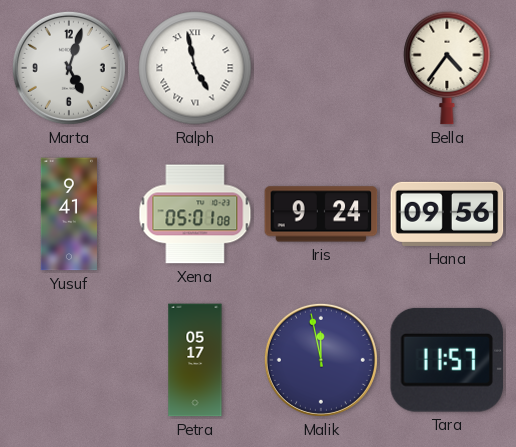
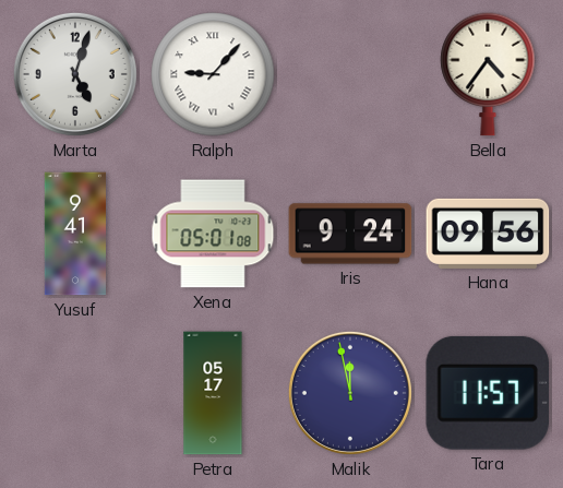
Ralph: 4:58 -> 9:07 (213, 74)
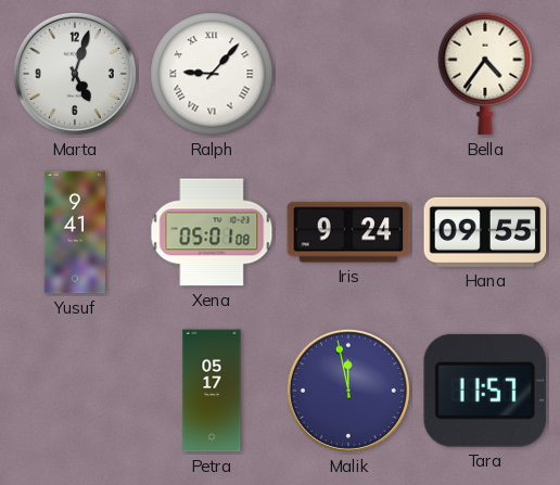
Hana: 09:56 -> 09:55 (485, 232)
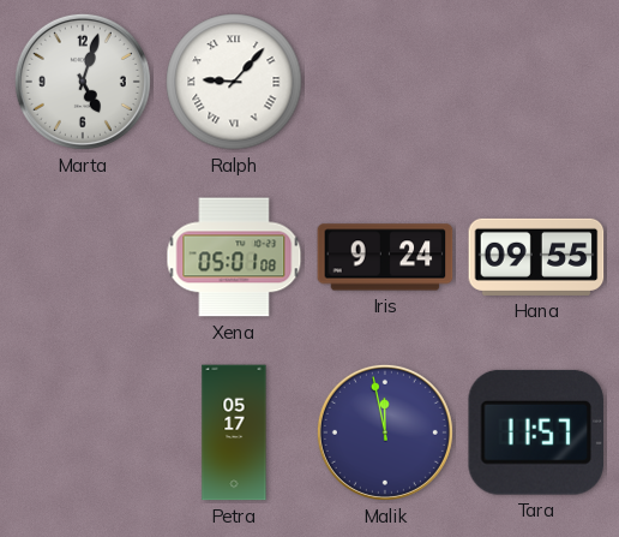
Bella: 4:36 -> none (485, 74)
Yusuf: 9:41 -> none (74, 232)
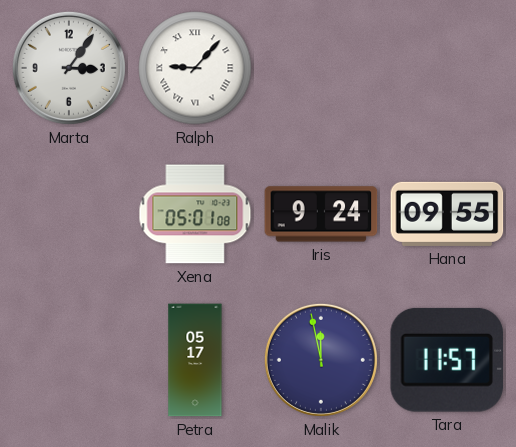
Marta: 5:03 -> 3:06 (69, 68)
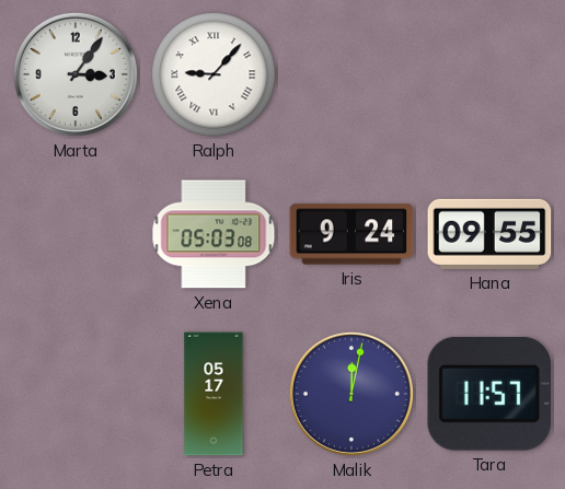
Xena: 05:01 -> 05:03 (214, 234)
Malik: 11:58 -> 12:02 (351, 394)
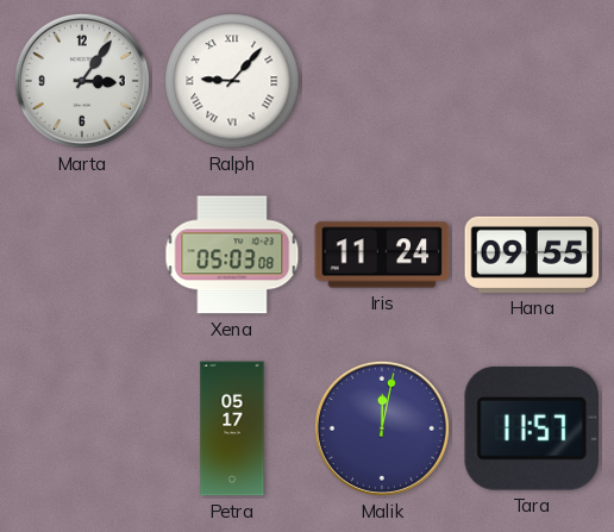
Iris: 9:24 -> 11:24 (382, 255)
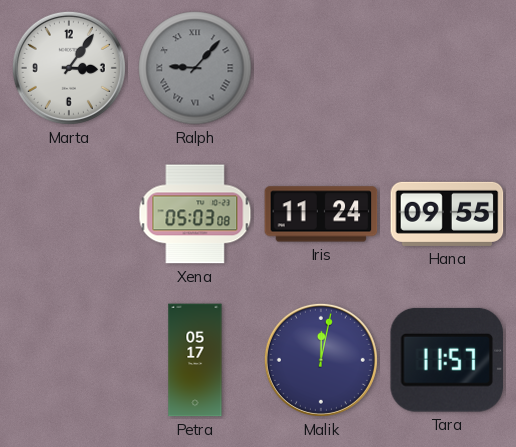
Ralph dial: white -> grey (195, 68)
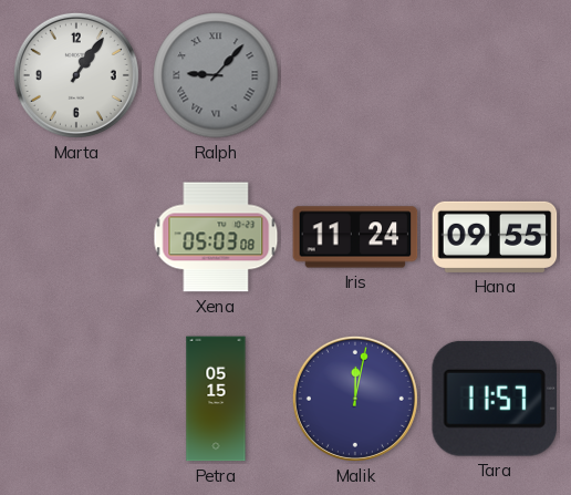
Marta: 3:06 -> 1:06 (76, 75)
Petra: 05:17 -> 05:15 (216, 399)
